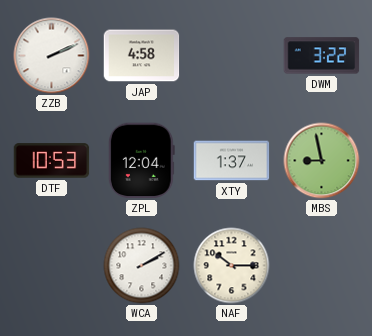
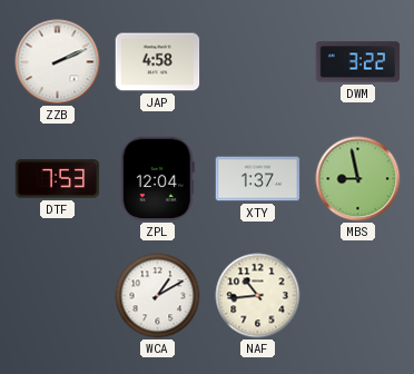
DTF: 10:53 -> 7:53 (58, 179)
WCA: 2:10 -> 1:10 (158, 296)
NAF: 10:15 -> 10:44 (258, 296)
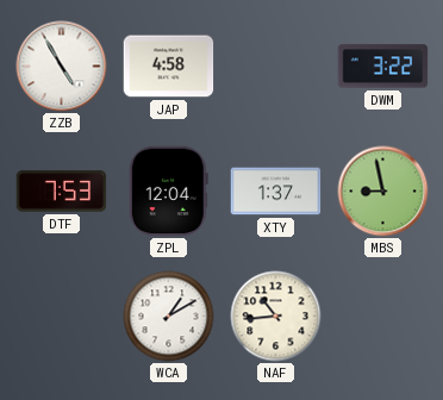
ZZB: 2:11 -> 4:55 (62, 67)
